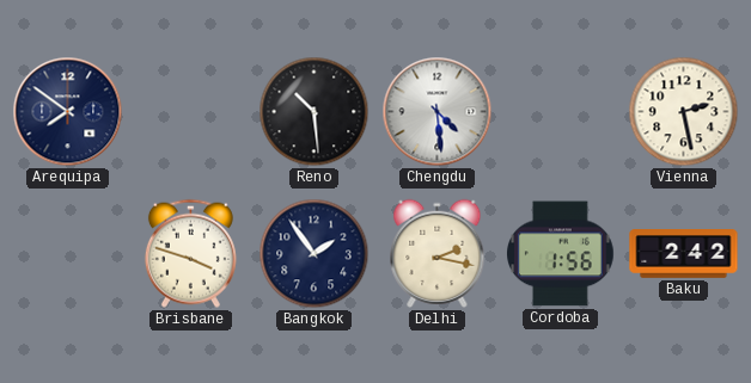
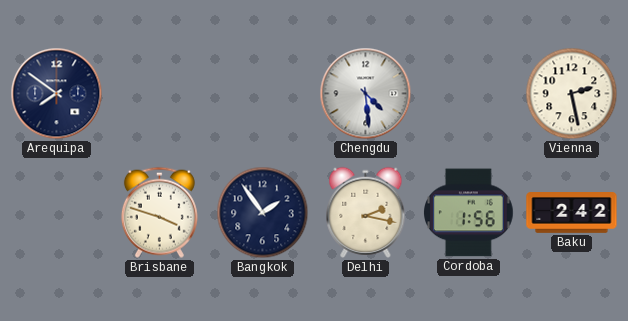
Reno: 10:29 -> none (315, 112)
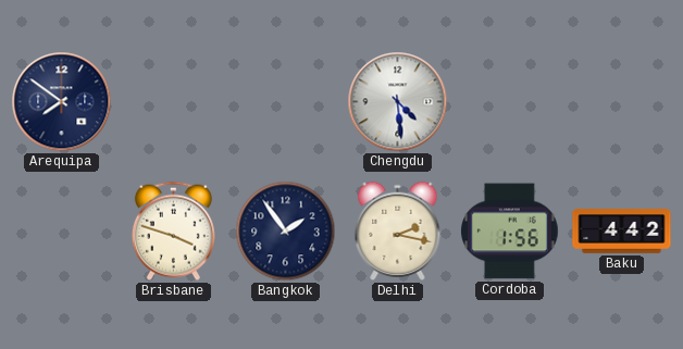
Vienna: 2:28 -> none (572, 94)
Baku: 2:42 -> 4:42 (622, 232)
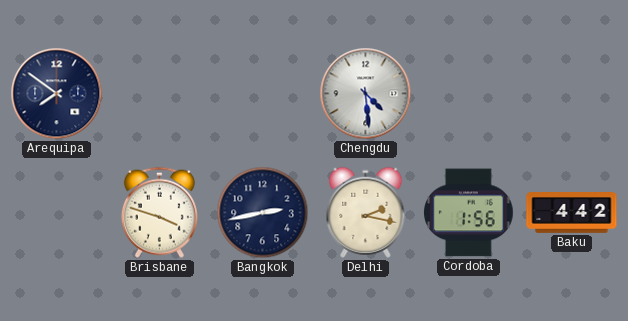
Bangkok: 1:54 -> 2:43 (263, 213)
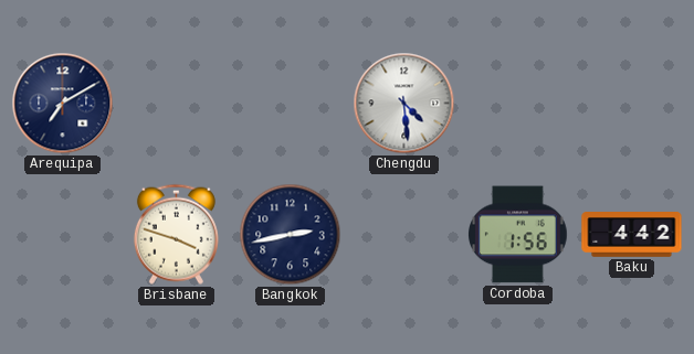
Arequipa: 7:51 -> 7:10 (63, 104)
Delhi: 2:17 -> none (366, 212)
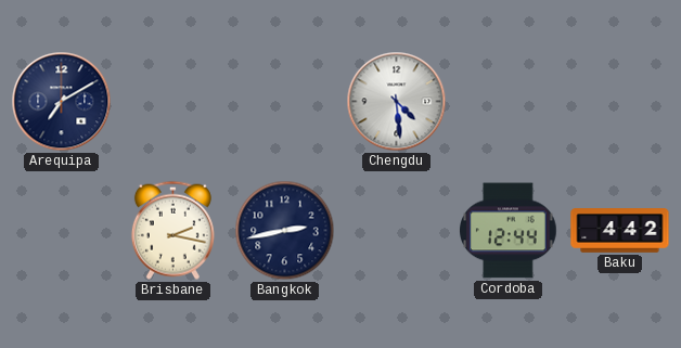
Brisbane: 3:48 -> 2:17 (172, 230)
Cordoba: 1:56 -> 12:44 (509, 231)
